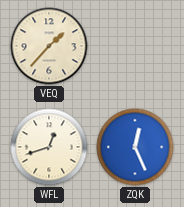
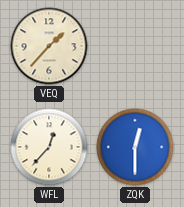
WFL: 12:42 -> 12:37 (49, 147)
ZQK: 12:26 -> 12:30 (135, 147)
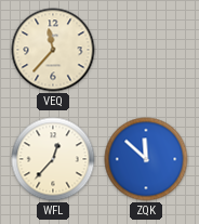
VEQ: 1:37 -> 11:37 (53, 50)
ZQK: 12:30 -> 11:52 (146, 159)
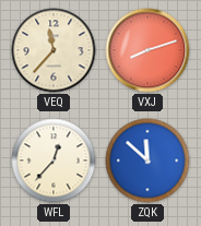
VXJ: none -> 8:12 (147, 50)
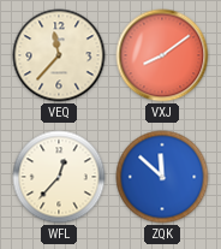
VXJ: 8:12 -> 8:09 (162, 55)
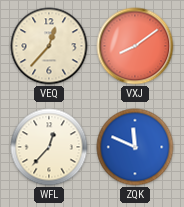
VEQ: 11:37 -> 12:37 (49, 46)
ZQK: 11:52 -> 11:49 (135, 147)
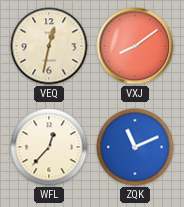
VEQ: 12:37 -> 12:32 (49, 46)
ZQK: 11:49 -> 11:11 (135, 147)
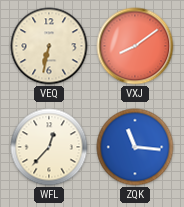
VEQ: 12:32 -> 6:32 (49, 46)
ZQK: 11:11 -> 11:16 (135, 147)
